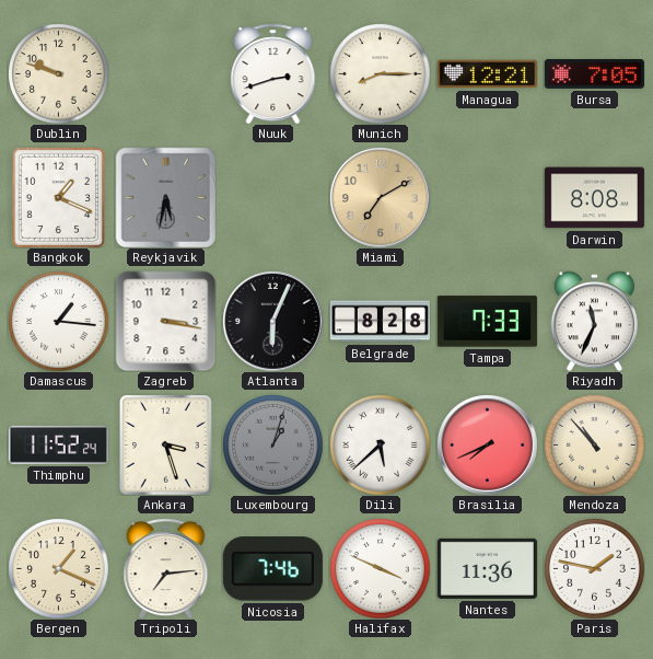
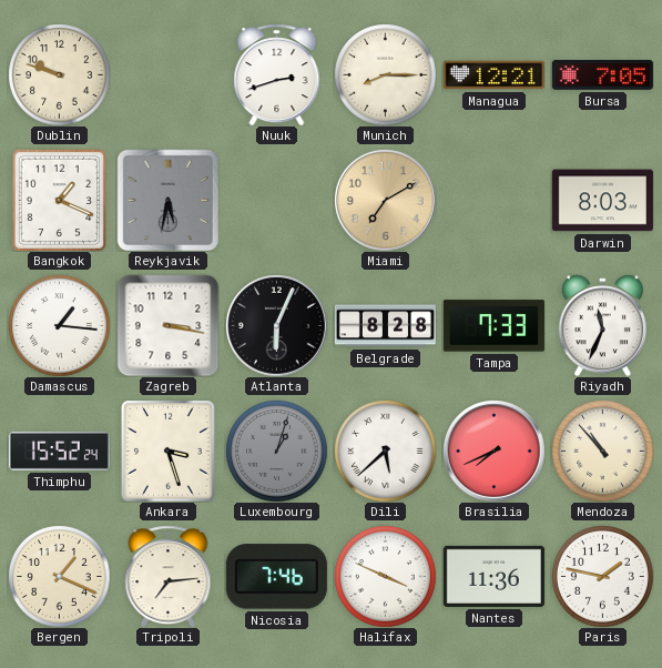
Darwin: 8:08 -> 8:03 (602, 201)
Thimphu: 11:52 -> 15:52 (59, 451)
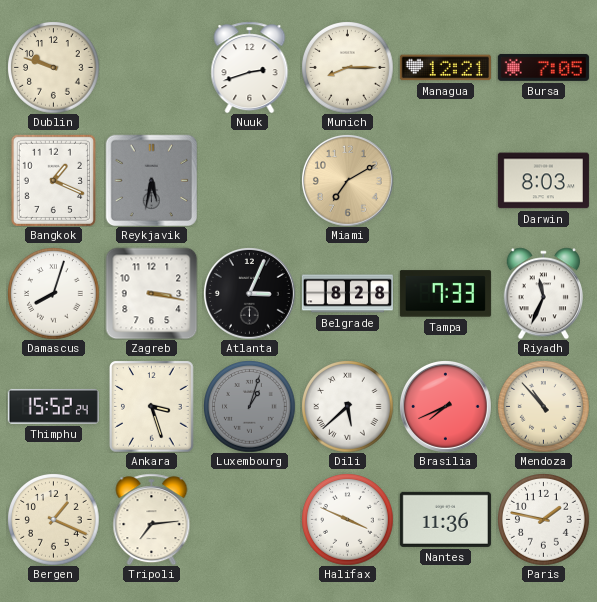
Damascus: 1:16 -> 8:03 (53, 293)
Atlanta: 6:04 -> 3:04 (250, 294)
Nicosia: 7:46 -> none (276, 577)
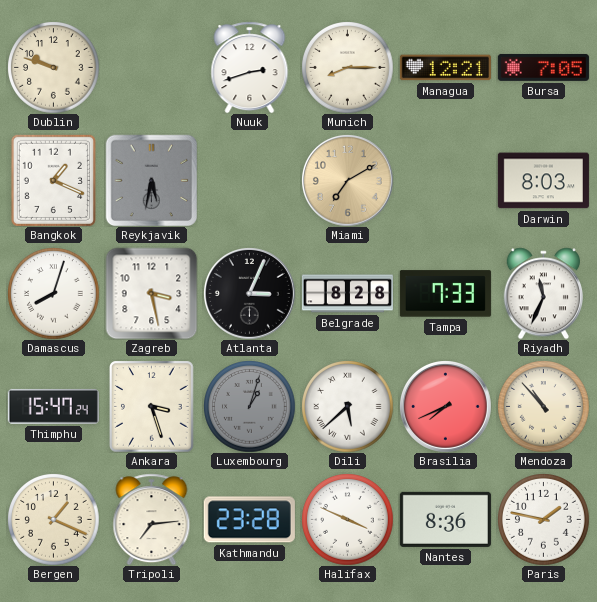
Zagreb: 3:17 -> 3:28 (151, 293)
Thimphu: 15:52 -> 15:47 (53, 406)
Kathmandu: none -> 23:28 (249, 520)
Nantes: 11:36 -> 8:36 (445, 519)
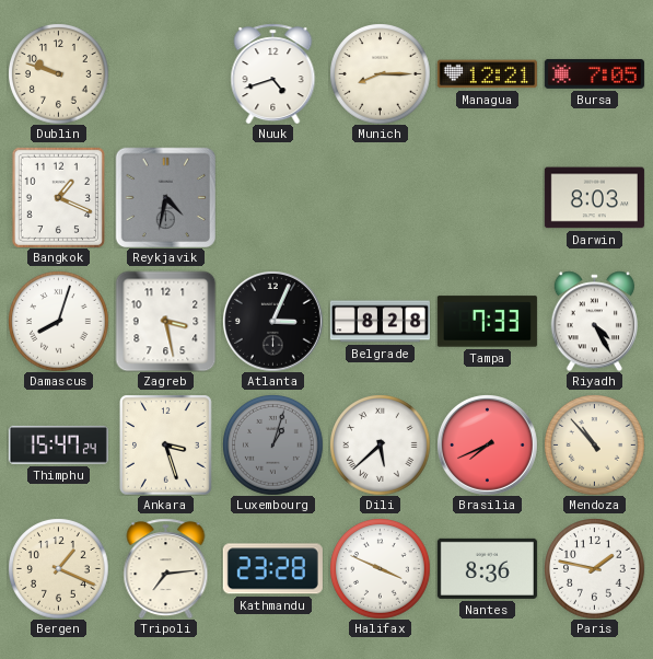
Nuuk: 2:42 -> 4:42 (273, 73)
Reykjavik: 5:32 -> 4:32 (165, 197)
Miami: 7:10 -> none (348, 181)
Riyadh: 11:34 -> 4:25 (594, 321)
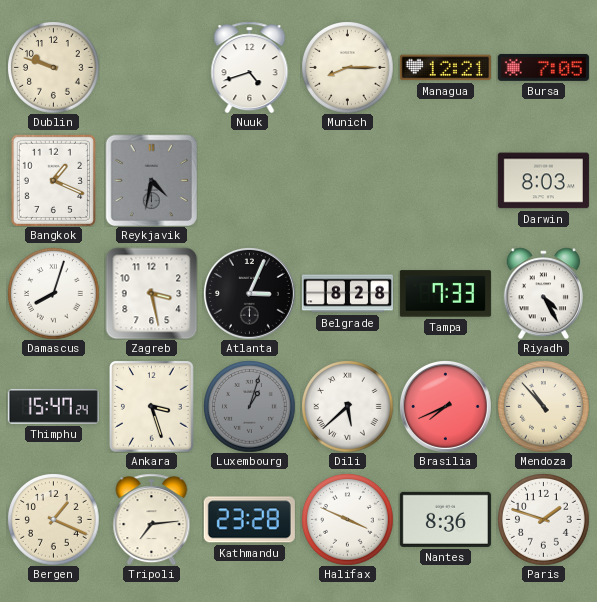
Paris: 1:47 -> 1:48 (543, 519)
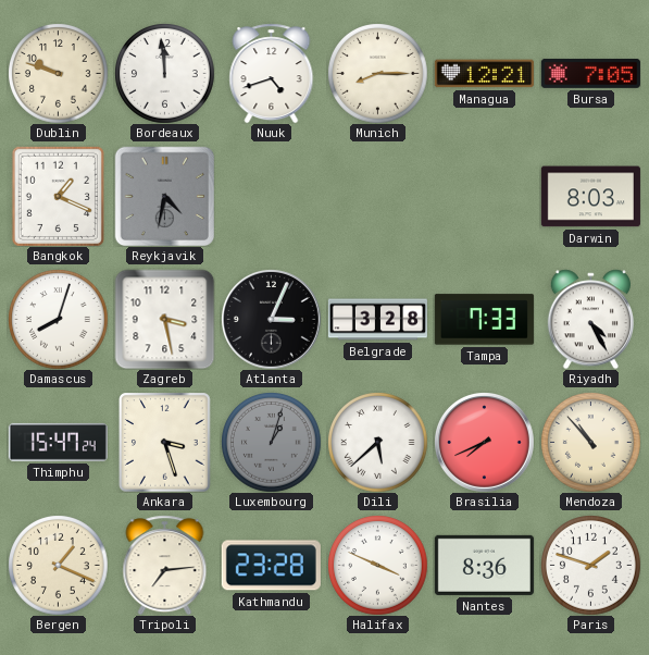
Bordeaux: none -> 11:59 (164, 73)
Belgrade: 8:28 -> 3:28 (377, 320)
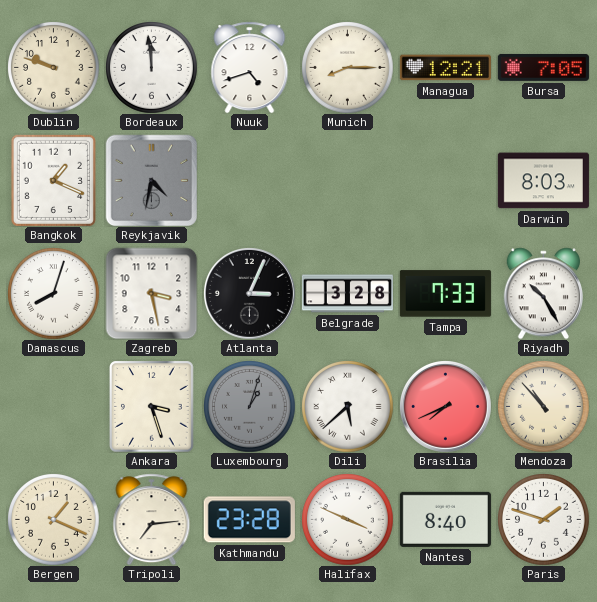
Riyadh: 4:25 -> 10:25 (543, 293)
Thimphu: 15:47 -> none (58, 442)
Nantes: 8:36 -> 8:40 (445, 519)
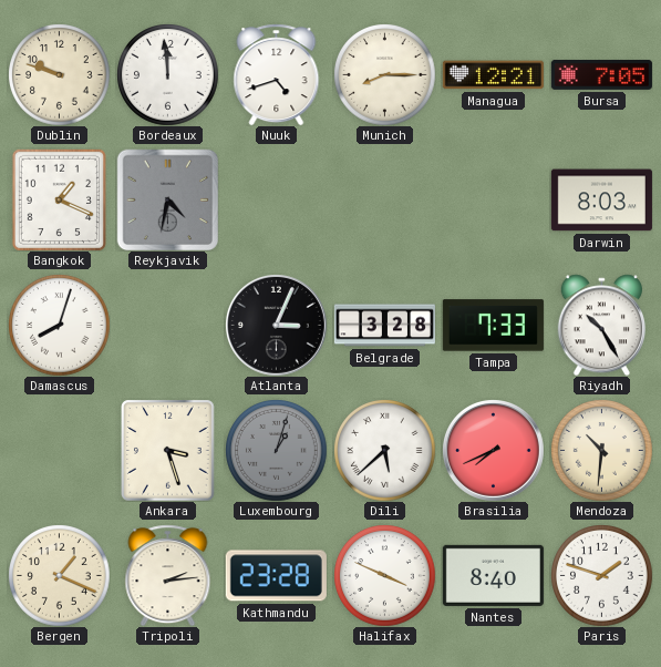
Zagreb: 3:28 -> none (151, 293)
Mendoza: 10:53 -> 10:31 (601, 450)
Tripoli: 7:14 -> 2:14 (168, 575)
